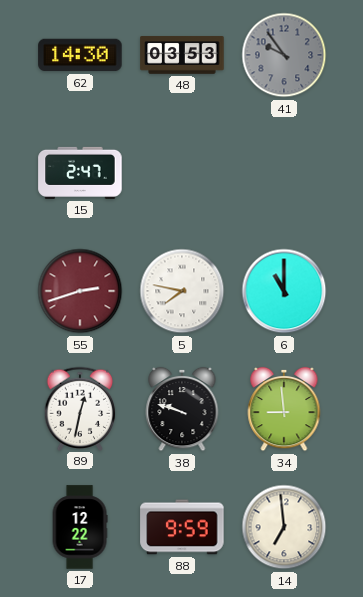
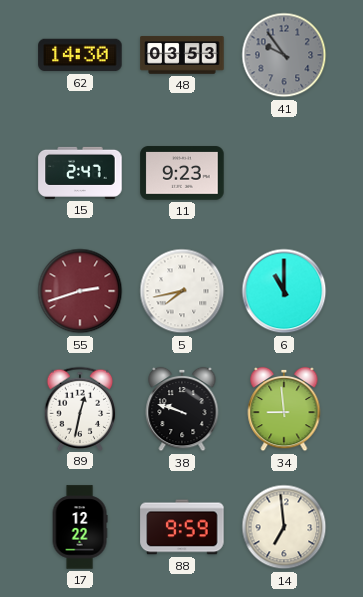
11: none -> 9:23 (182, 173)
5: 7:47 -> 7:43 (182, 291)
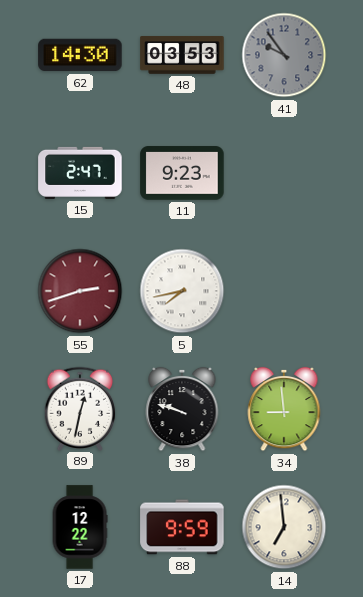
6: 11:00 -> none (284, 291)
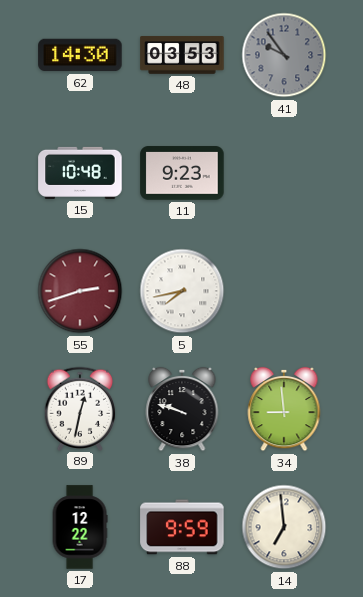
15: 2:47 -> 10:48 (80, 173)
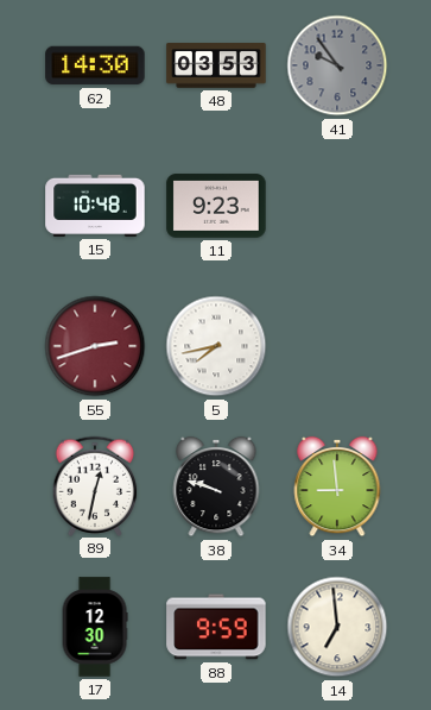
17: 12:22 -> 12:30 (95, 627)
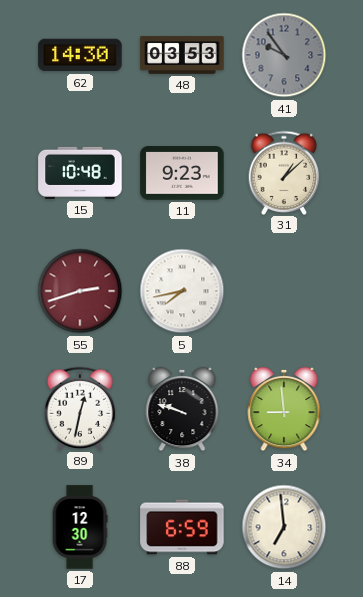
31: none -> 1:08 (284, 172)
88: 9:59 -> 6:59 (182, 527)
